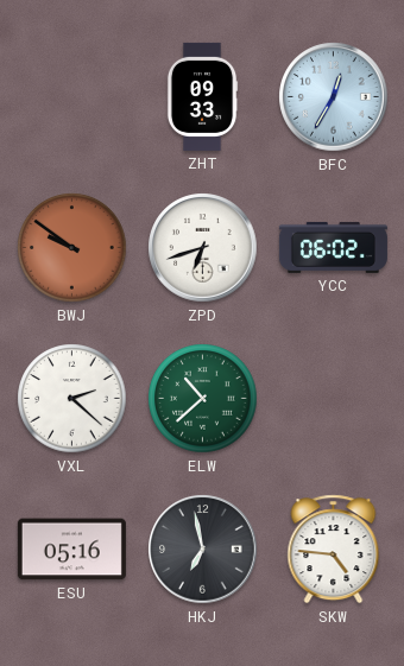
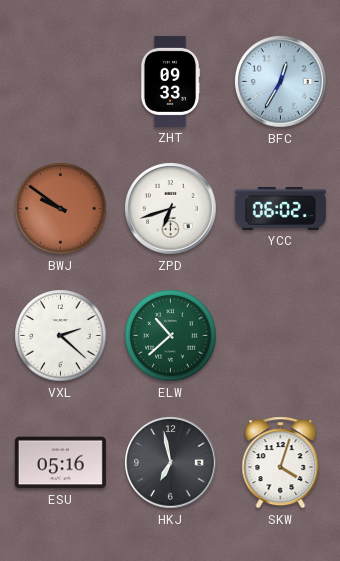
SKW: 4:46 -> 4:03 (281, 463)
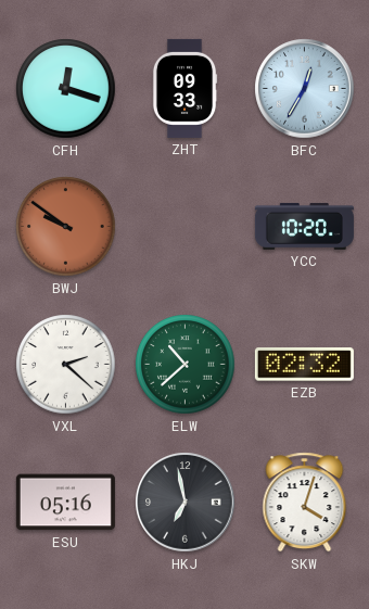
CFH: none -> 12:18 (66, 89)
ZPD: 6:42 -> none (171, 209)
YCC: 06:02 -> 10:20 (304, 226)
EZB: none -> 02:32 (304, 365)
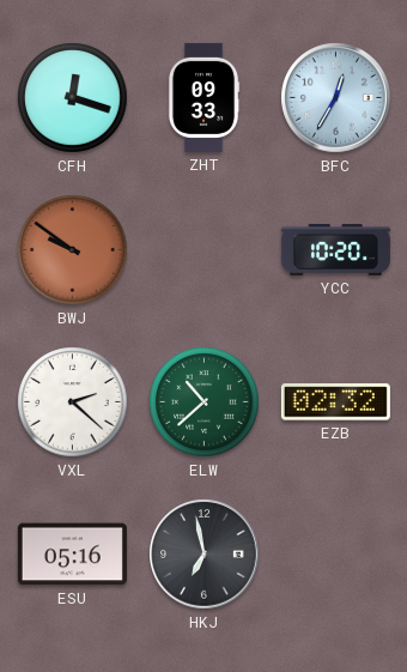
SKW: 4:03 -> none (305, 503)
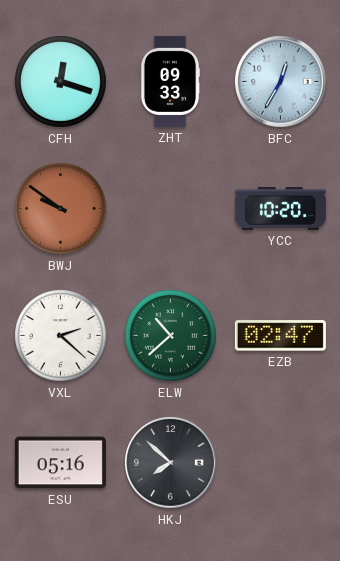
EZB: 02:32 -> 02:47 (280, 336)
HKJ: 6:58 -> 7:52 (171, 463)
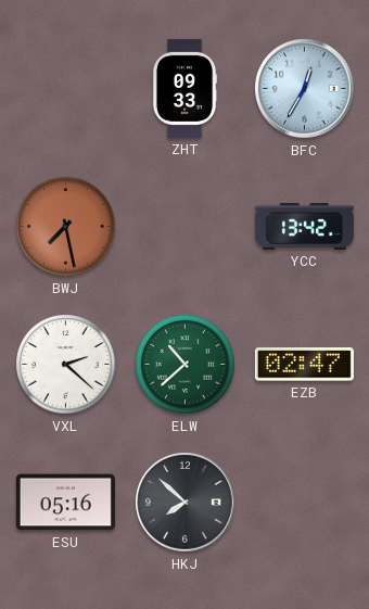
CFH: 12:18 -> none (61, 82)
BWJ: 9:51 -> 7:28 (66, 227)
YCC: 10:20 -> 13:42 (304, 226)
